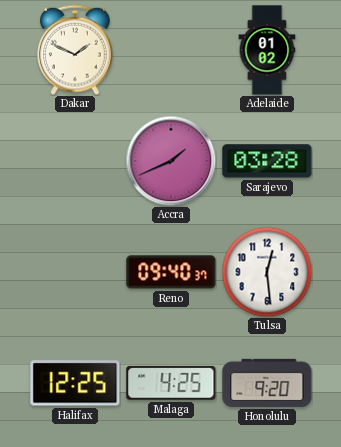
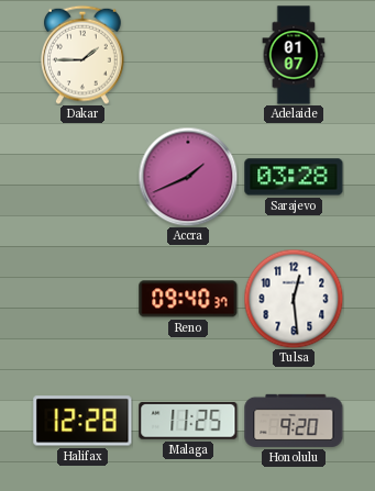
Dakar: 1:49 -> 1:45 (84, 55)
Adelaide: 01:02 -> 01:07 (294, 55)
Halifax: 12:25 -> 12:28 (82, 421)
Malaga: 4:25 -> 11:25 (188, 421)
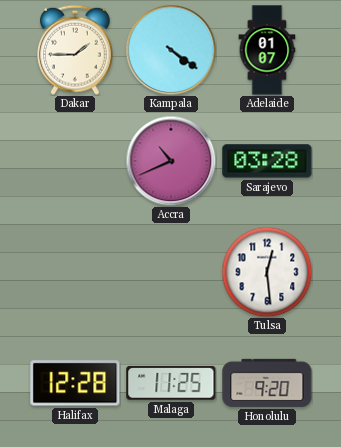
Kampala: none -> 4:21 (171, 50)
Accra: 1:41 -> 10:41 (171, 161)
Reno: 09:40 -> none (188, 299)
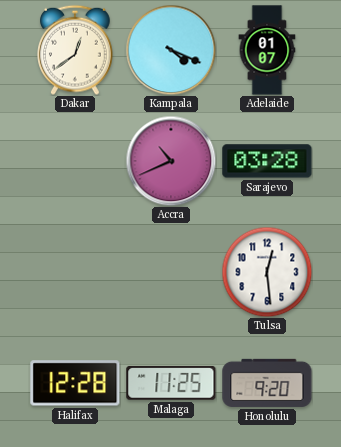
Dakar: 1:45 -> 12:39 (76, 50)
Kampala: 4:21 -> 4:19 (171, 50)
